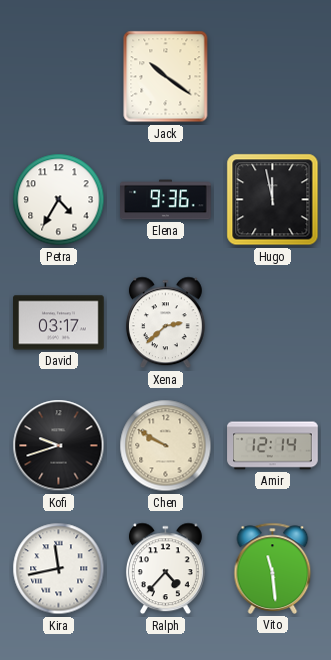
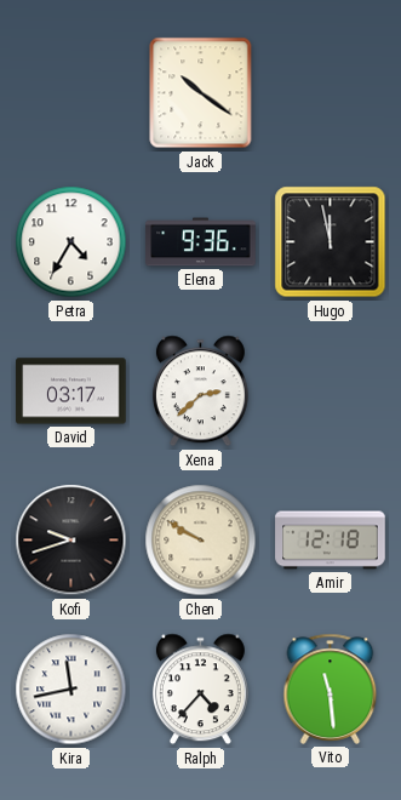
Amir: 12:14 -> 12:18 (331, 541)
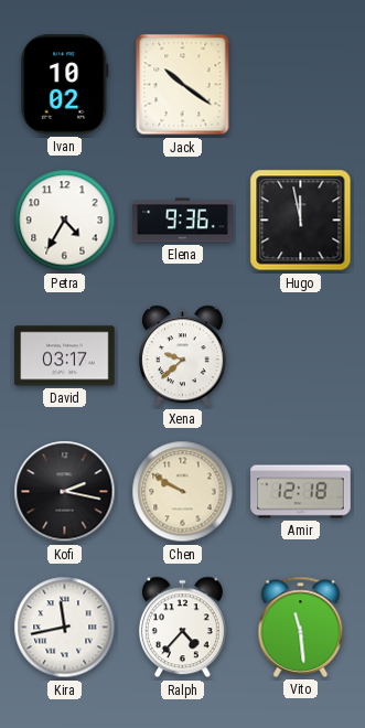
Ivan: none -> 10:02 (65, 85)
Xena: 2:38 -> 9:38 (182, 356)
Kofi: 9:42 -> 2:17 (65, 492)
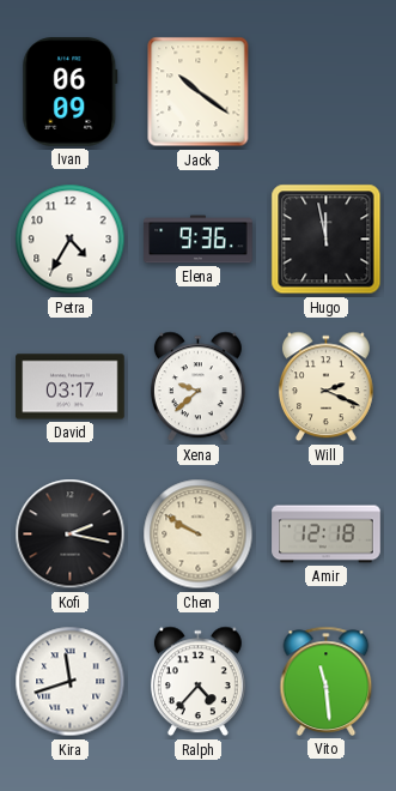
Ivan: 10:02 -> 06:09 (71, 92)
Will: none -> 2:19 (325, 387)
Kira: 11:43 -> 11:42 (71, 682)
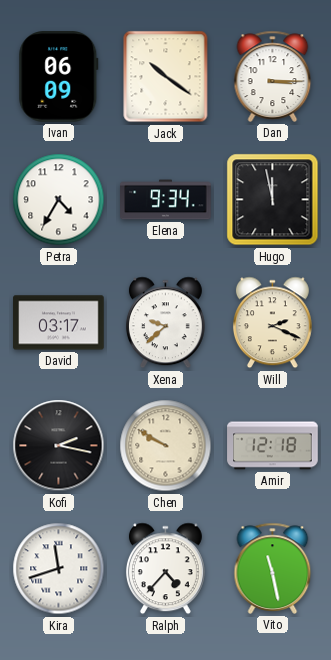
Dan: none -> 3:15 (273, 76)
Elena: 9:36 -> 9:34 (166, 200)
Vito: 11:29 -> 11:28 (273, 568)
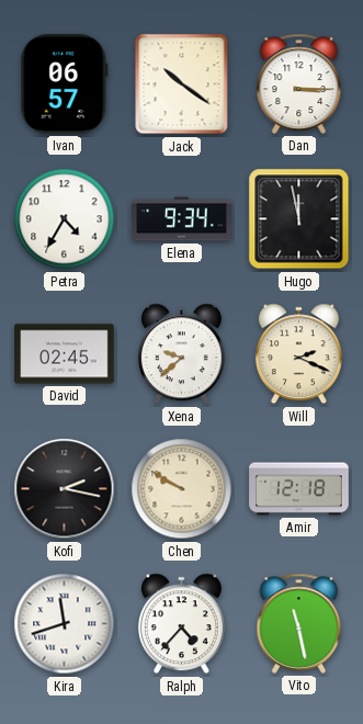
Ivan: 06:09 -> 06:57 (65, 84)
David: 03:17 -> 02:45 (65, 354)
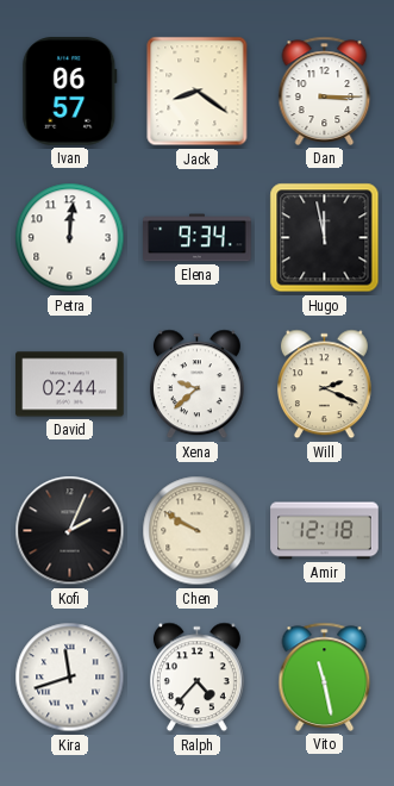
Jack: 10:21 -> 8:21 (198, 92)
Petra: 4:35 -> 12:01 (70, 238)
David: 02:45 -> 02:44 (70, 385)
Kofi: 2:17 -> 2:04 (70, 531)
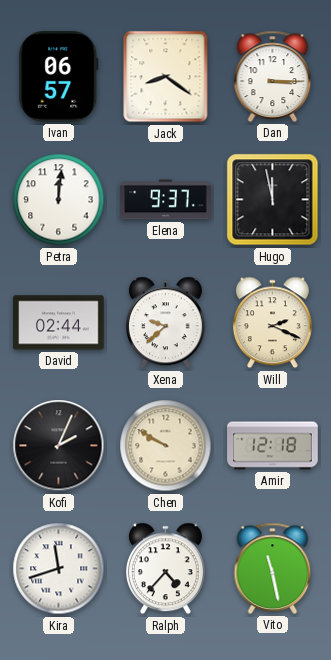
Elena: 9:34 -> 9:37 (166, 200)
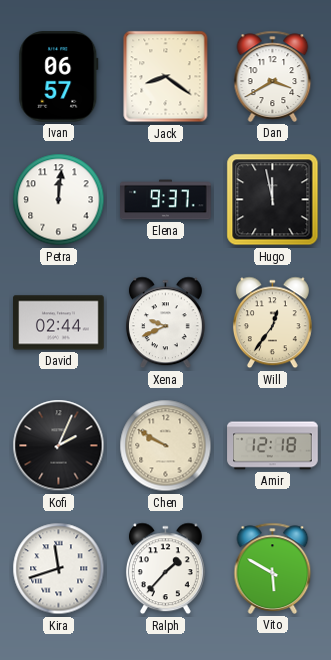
Dan: 3:15 -> 3:40 (273, 76)
Xena: 9:38 -> 9:41 (165, 323)
Will: 2:19 -> 12:36 (272, 323)
Ralph: 4:37 -> 1:37 (165, 569)
Vito: 11:28 -> 5:50 (273, 568)
